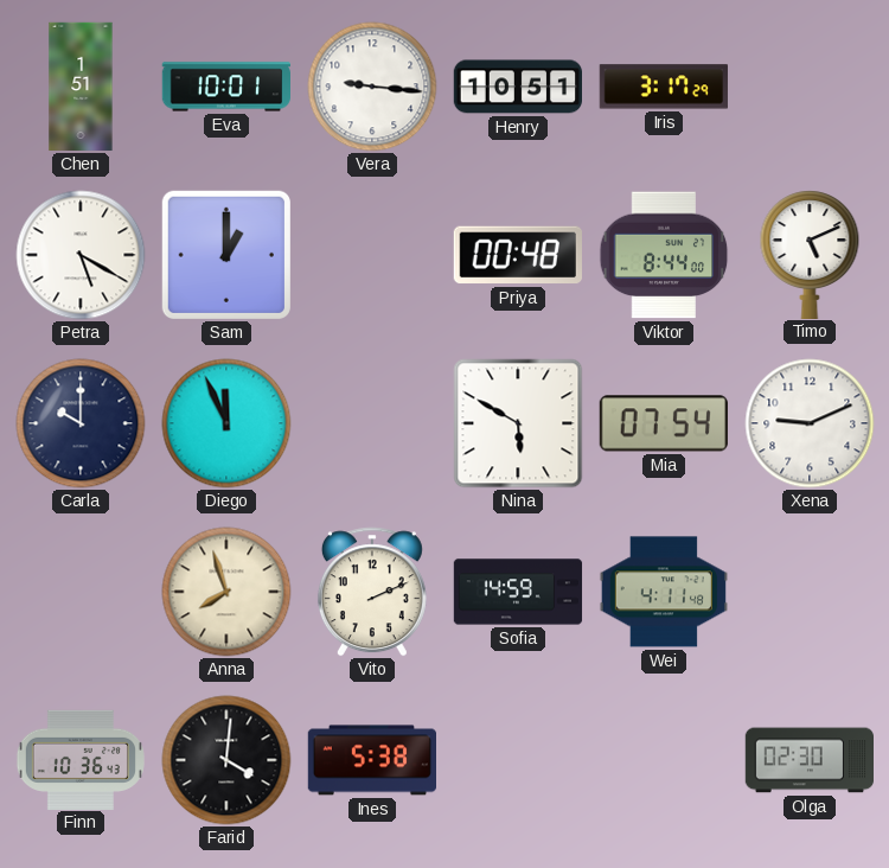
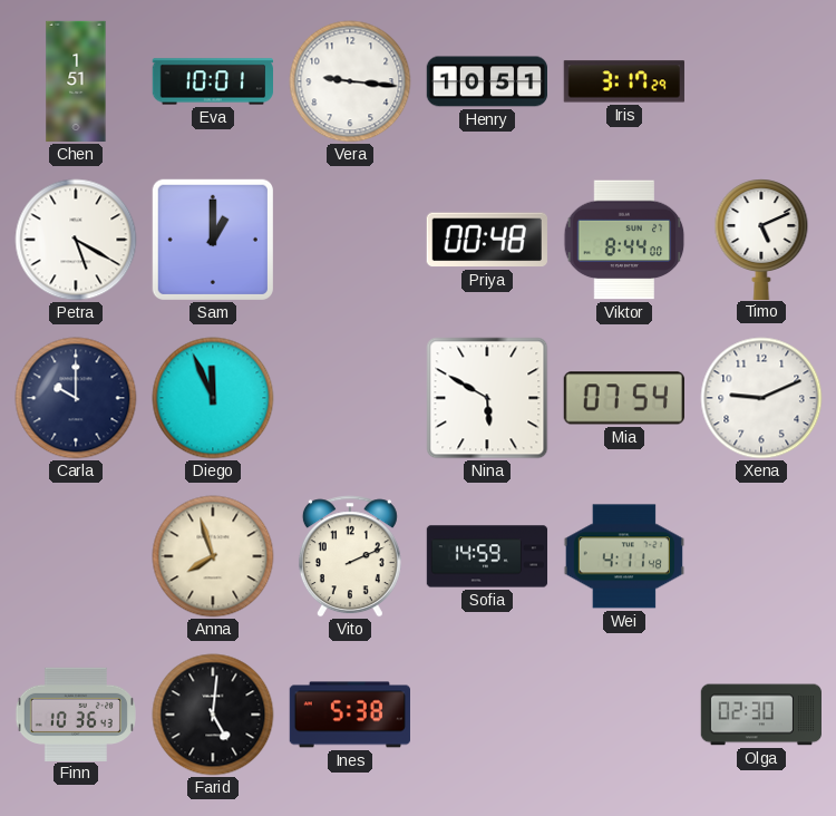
Farid: 4:01 -> 5:01 (213, 715)
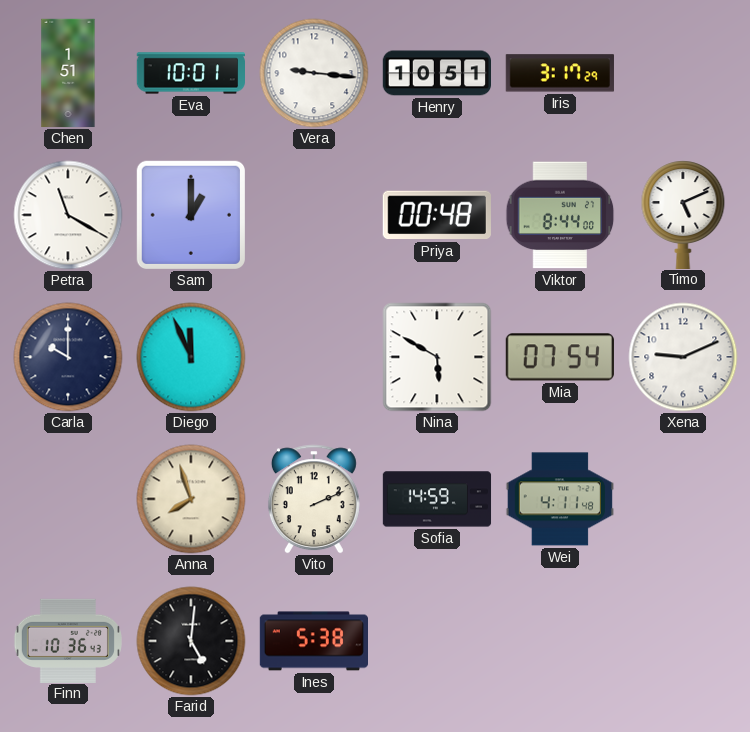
Petra: 5:20 -> 11:20 (68, 215)
Olga: 02:30 -> none (760, 715)
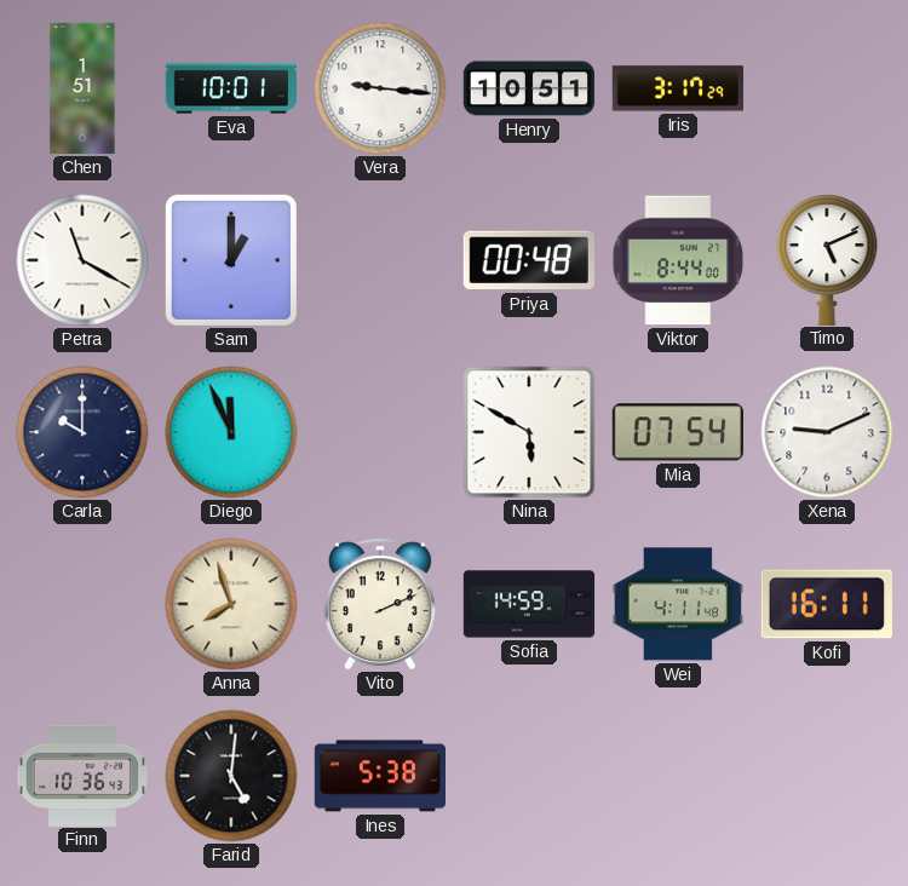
Kofi: none -> 16:11 (827, 604)
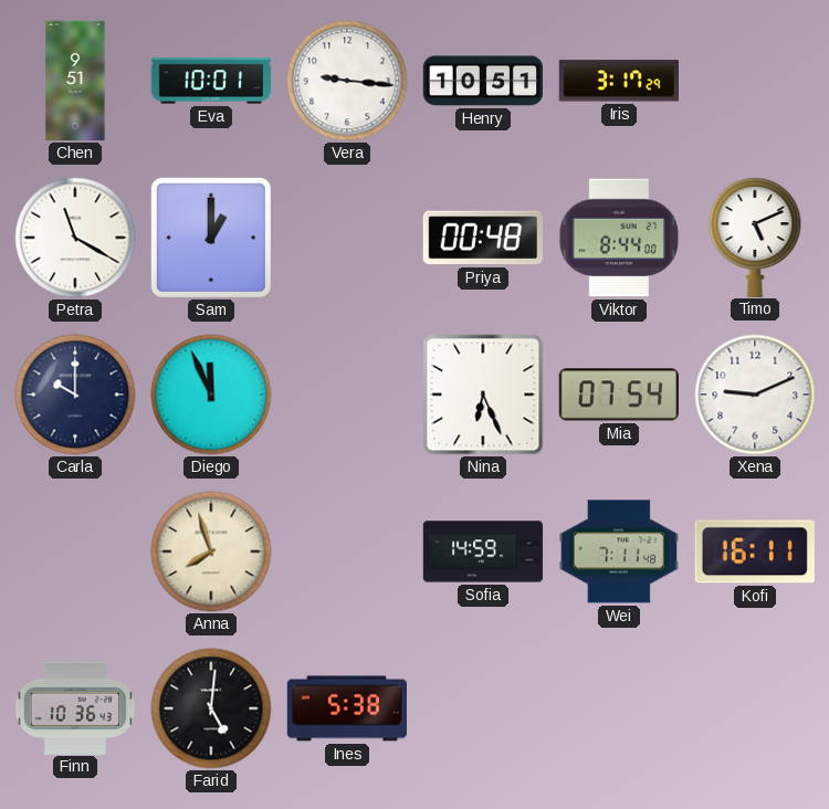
Chen: 1:51 -> 9:51 (75, 81)
Nina: 5:50 -> 6:26 (483, 395)
Vito: 2:11 -> none (380, 604)
Wei: 4:11 -> 7:11 (618, 551)
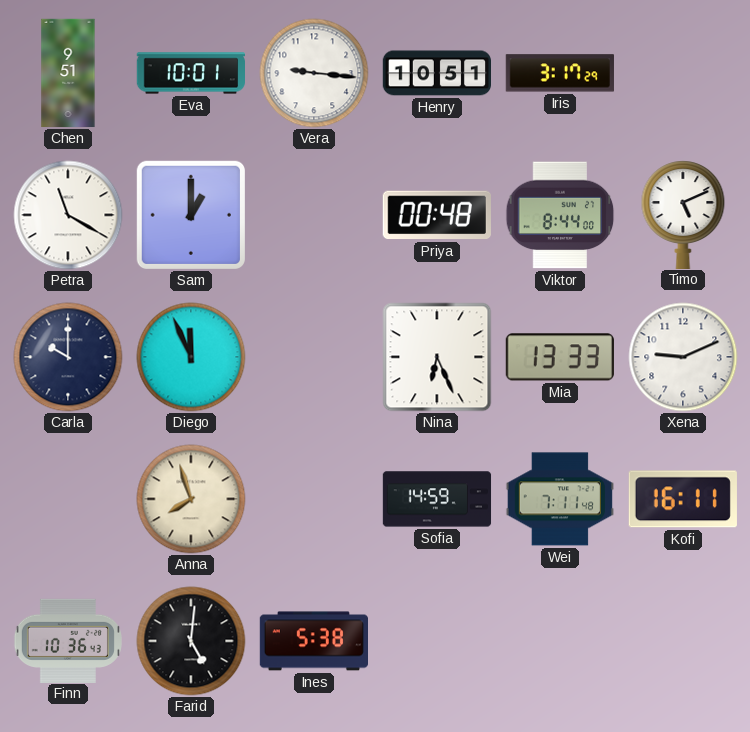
Mia: 07:54 -> 13:33 (560, 357)
